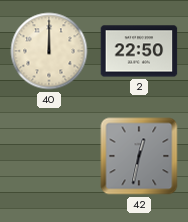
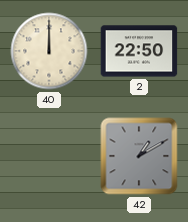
42: 12:32 -> 1:10 (139, 156)
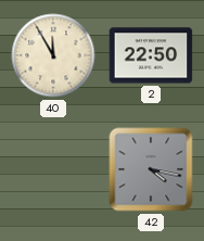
40: 12:00 -> 11:55 (53, 55)
42: 1:10 -> 4:17 (151, 169)
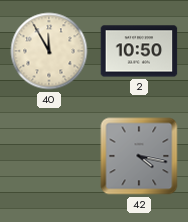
2: 22:50 -> 10:50 (139, 51)
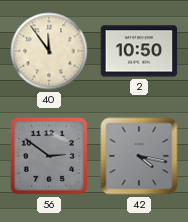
40: 11:55 -> 11:54 (49, 51)
56: none -> 2:51 (49, 156)
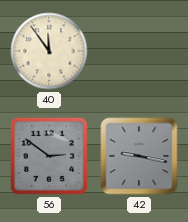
2: 10:50 -> none (139, 51)
42: 4:17 -> 9:17 (139, 156)
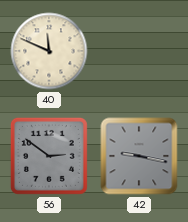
40: 11:54 -> 11:49 (49, 51)
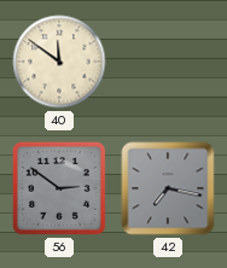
40: 11:49 -> 11:51 (59, 62)
42: 9:17 -> 7:17 (168, 188)
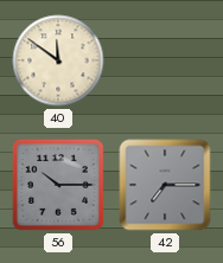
56: 2:51 -> 10:15 (58, 185)
42: 7:17 -> 7:15 (165, 185)
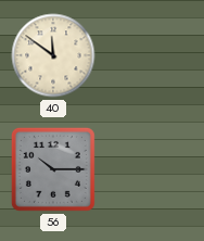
42: 7:15 -> none (165, 185)
